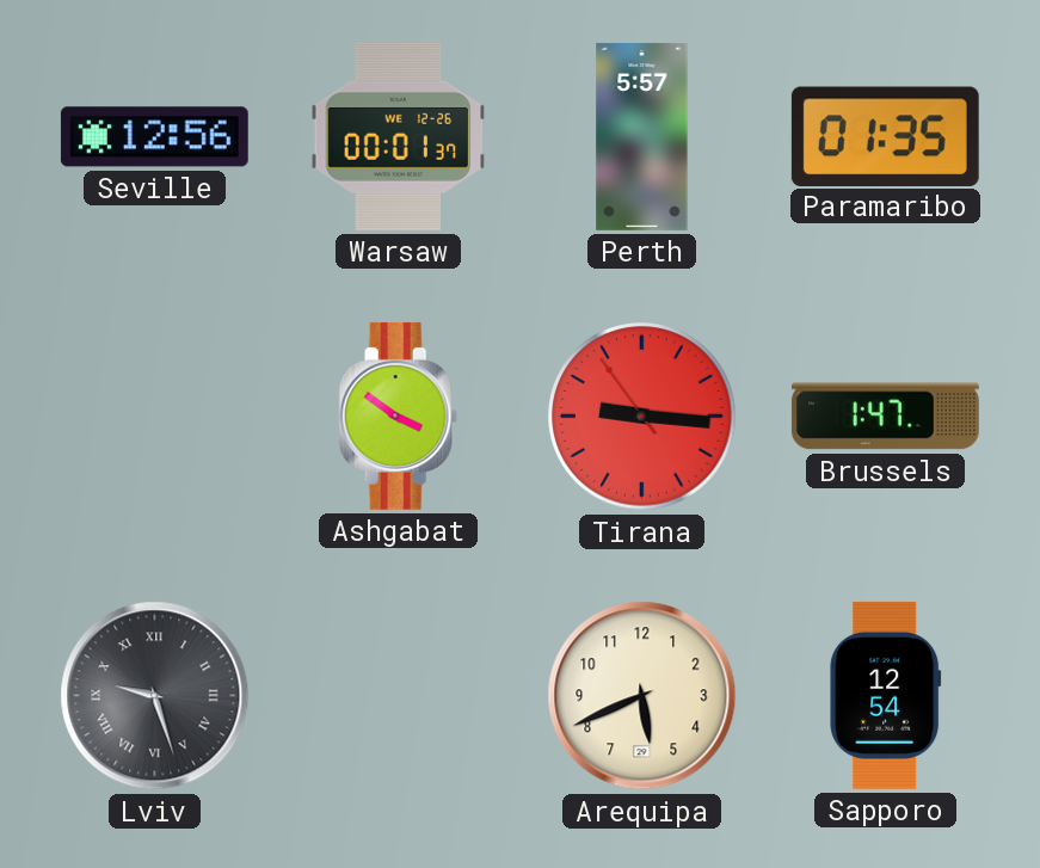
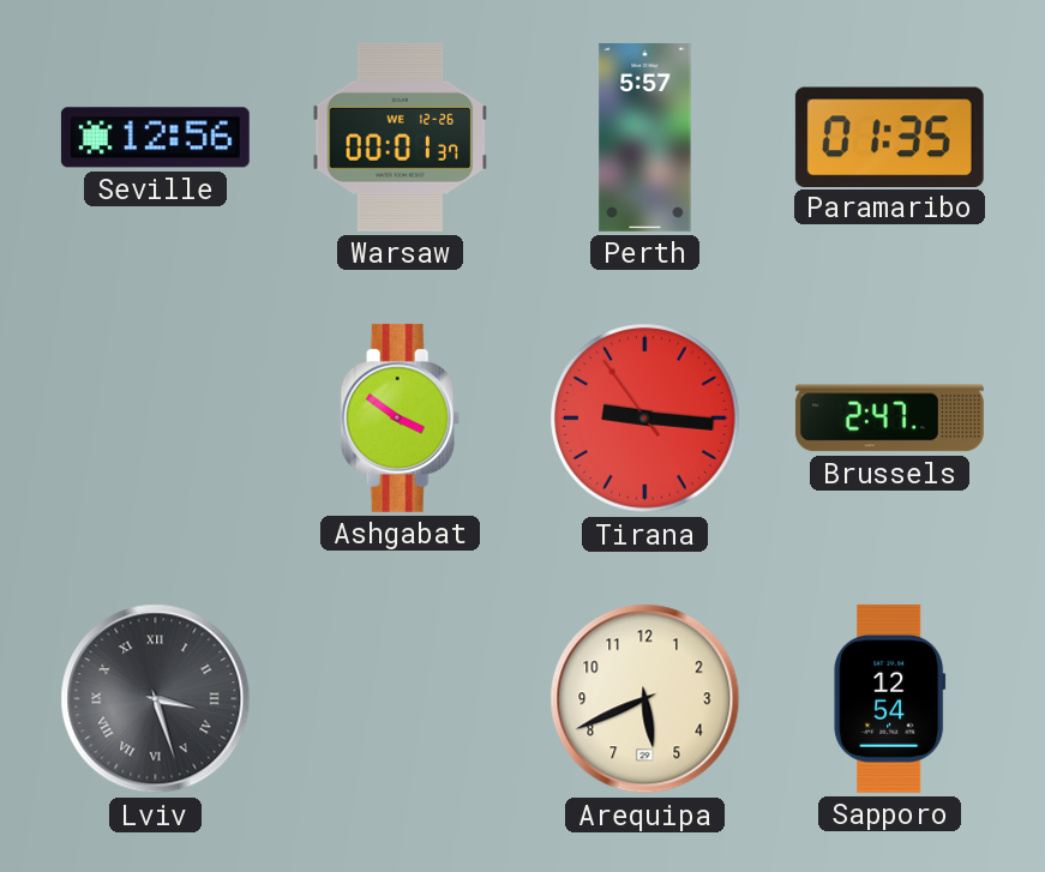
Brussels: 1:47 -> 2:47 (889, 419)
Lviv: 9:27 -> 3:27 (156, 699)
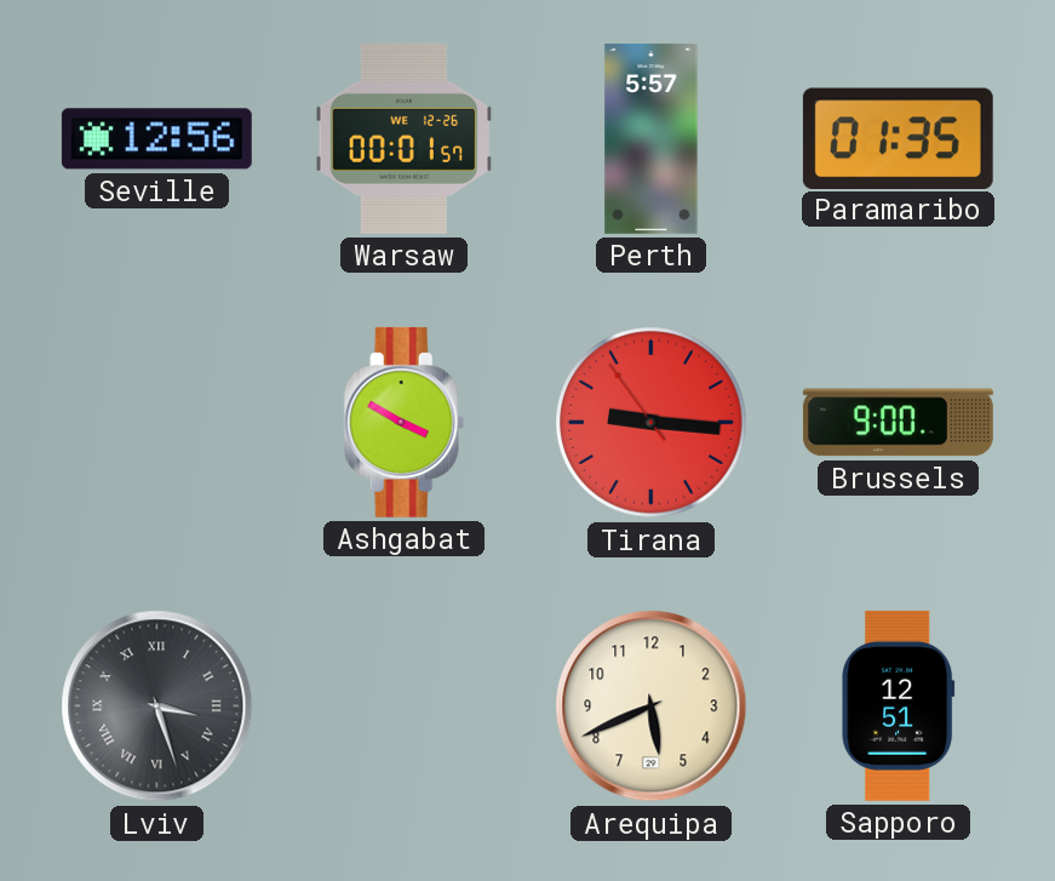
Warsaw: 00:01:37 -> 00:01:57 (405, 138)
Ashgabat: 3:51 -> 3:50 (405, 422)
Brussels: 2:47 -> 9:00 (898, 423)
Sapporo: 12:54 -> 12:51 (899, 705)
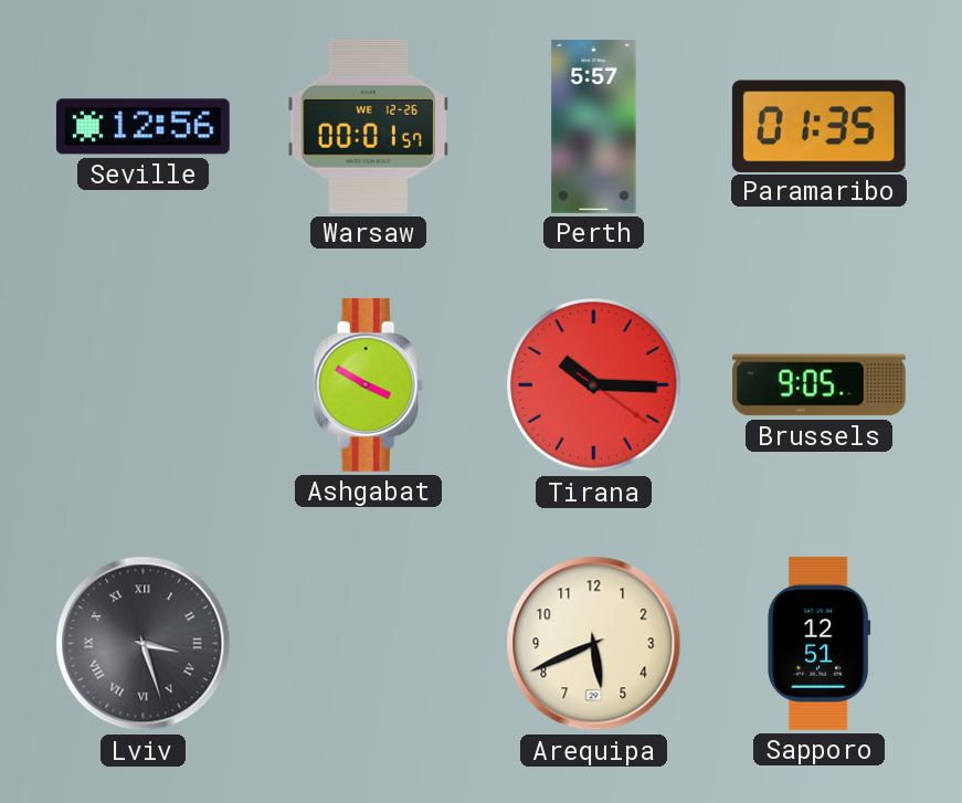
Tirana: 9:15 -> 10:15 (594, 385)
Brussels: 9:00 -> 9:05 (818, 385)
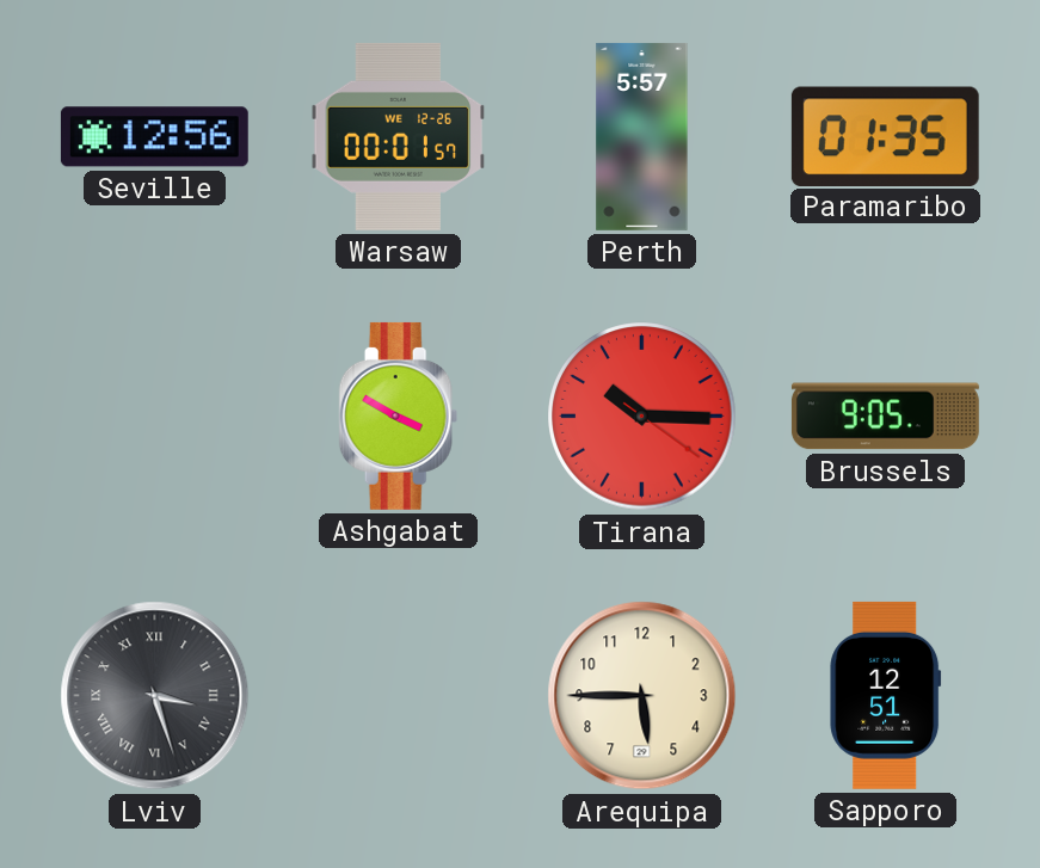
Arequipa: 5:41 -> 5:45 (642, 696)
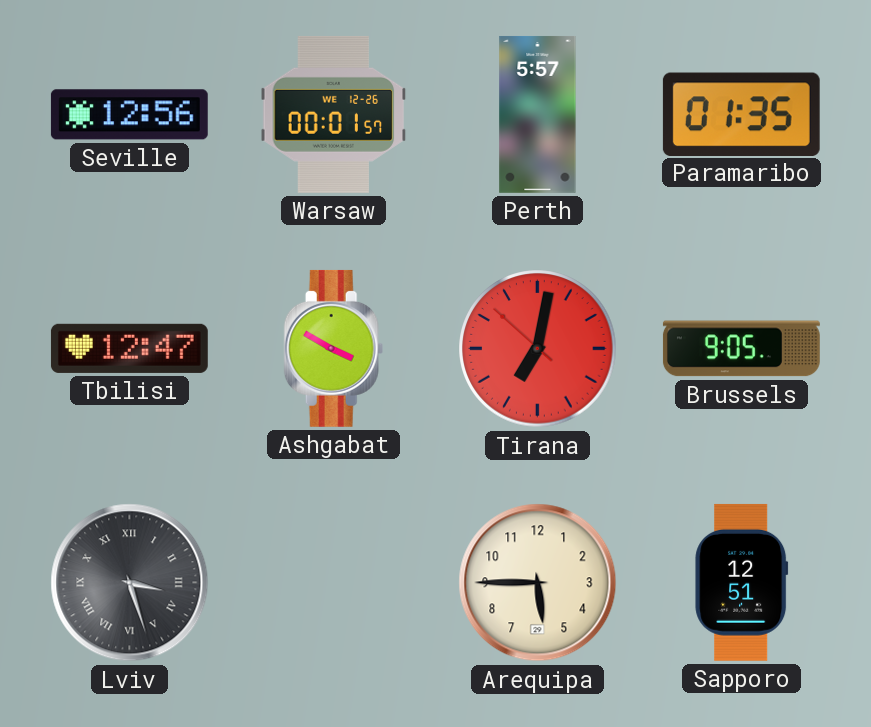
Tbilisi: none -> 12:47 (129, 348)
Tirana: 10:15 -> 7:01 (538, 349)
